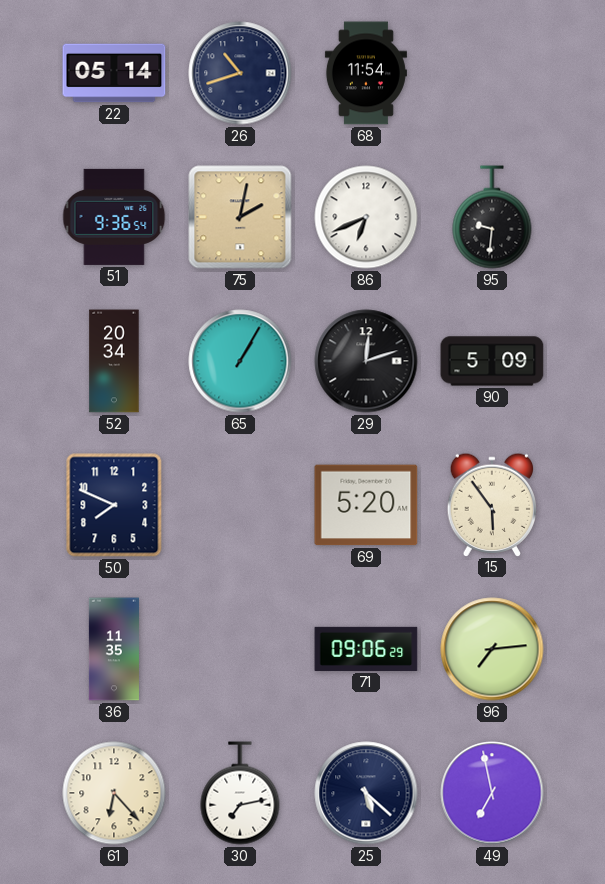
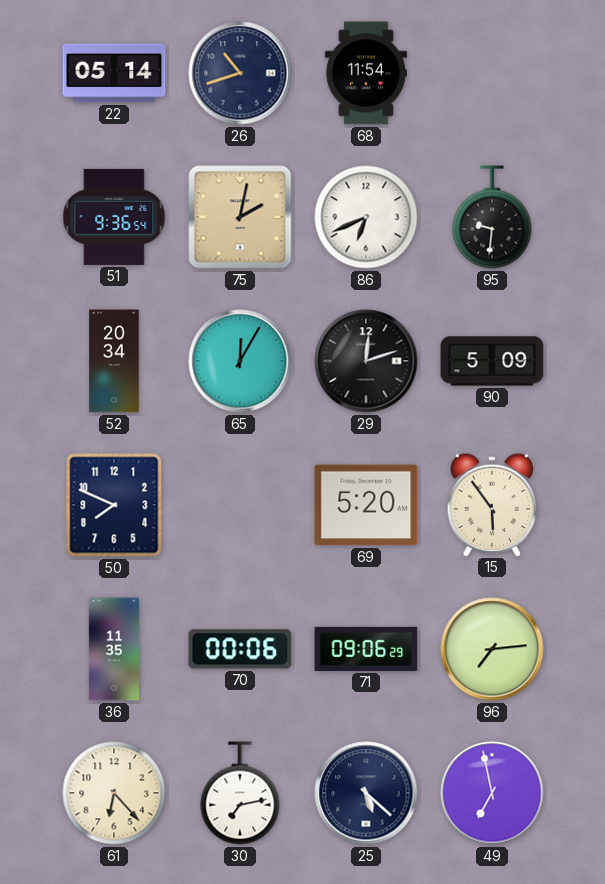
65: 1:05 -> 12:05 (240, 361)
70: none -> 00:06 (240, 649)
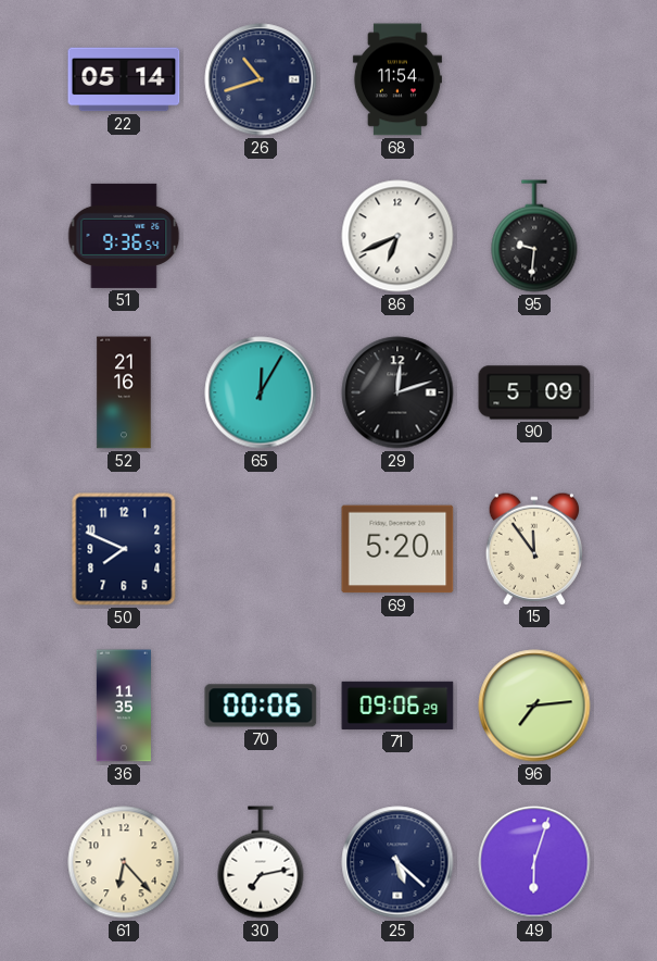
75: 2:02 -> none (240, 217)
52: 20:34 -> 21:16 (124, 392)
15: 5:54 -> 11:54 (534, 548)
49: 6:58 -> 6:03 (534, 862)
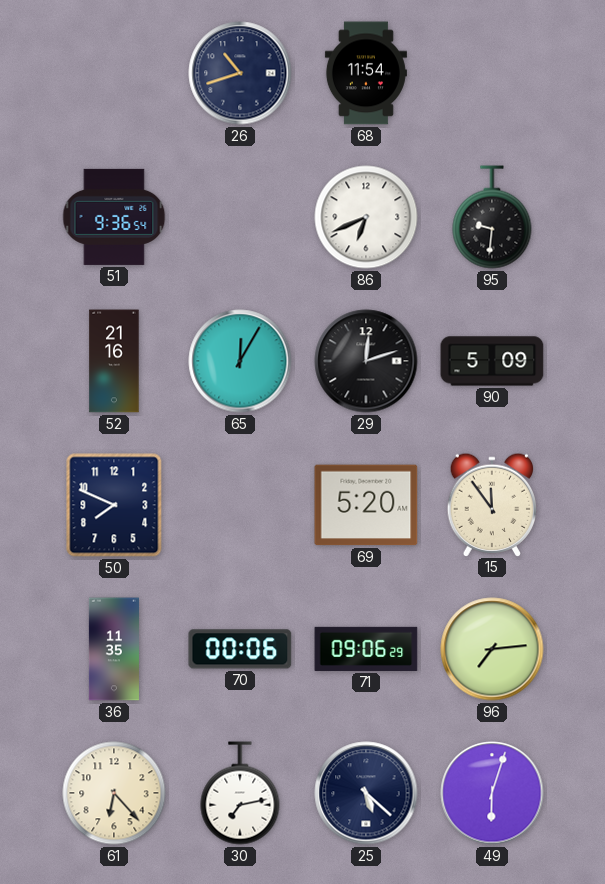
22: 05:14 -> none (124, 79)
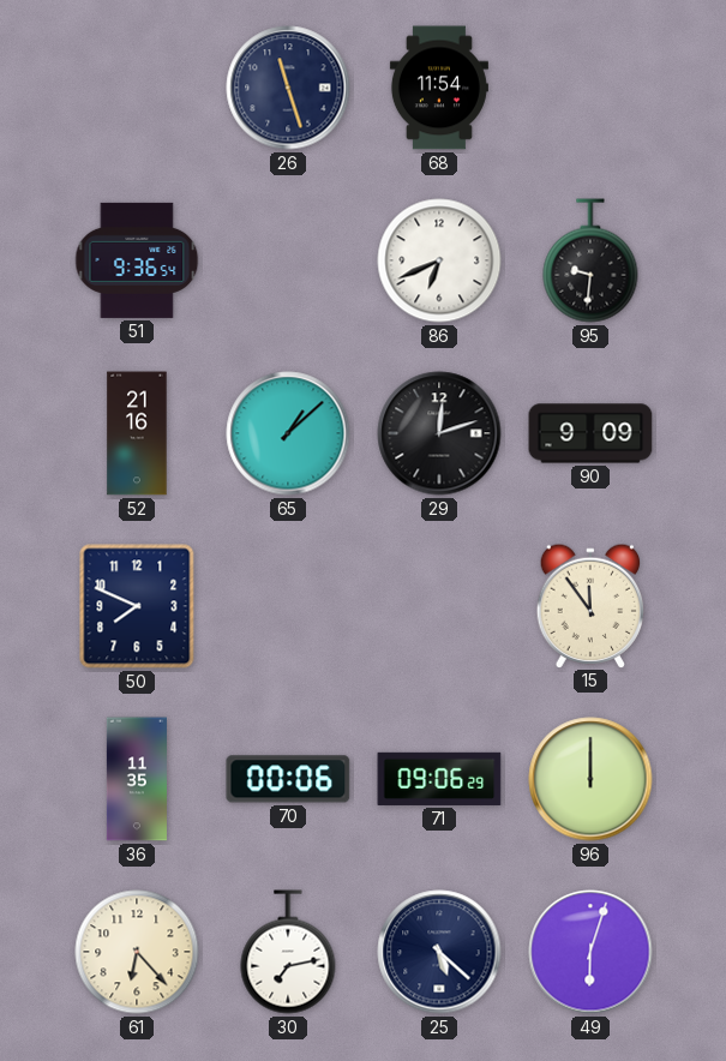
26: 10:42 -> 11:27 (288, 88)
65: 12:05 -> 1:08 (288, 433)
90: 5:09 -> 9:09 (590, 433)
69: 5:20 -> none (366, 505)
96: 7:14 -> 12:00 (590, 779)
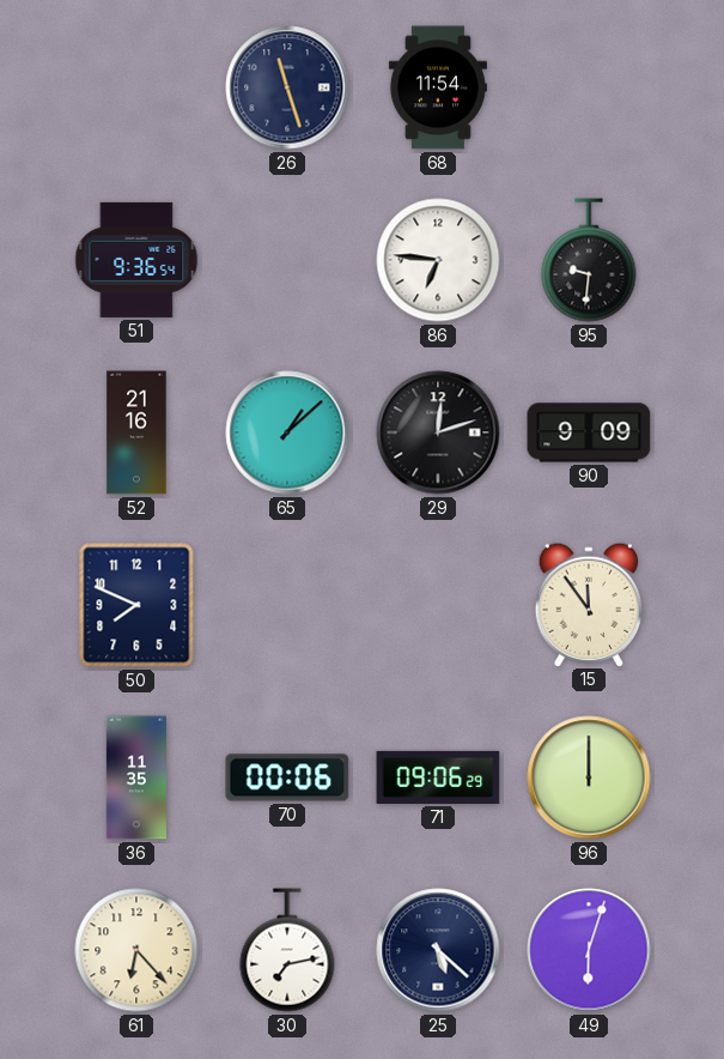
86: 6:41 -> 6:46 (438, 260)
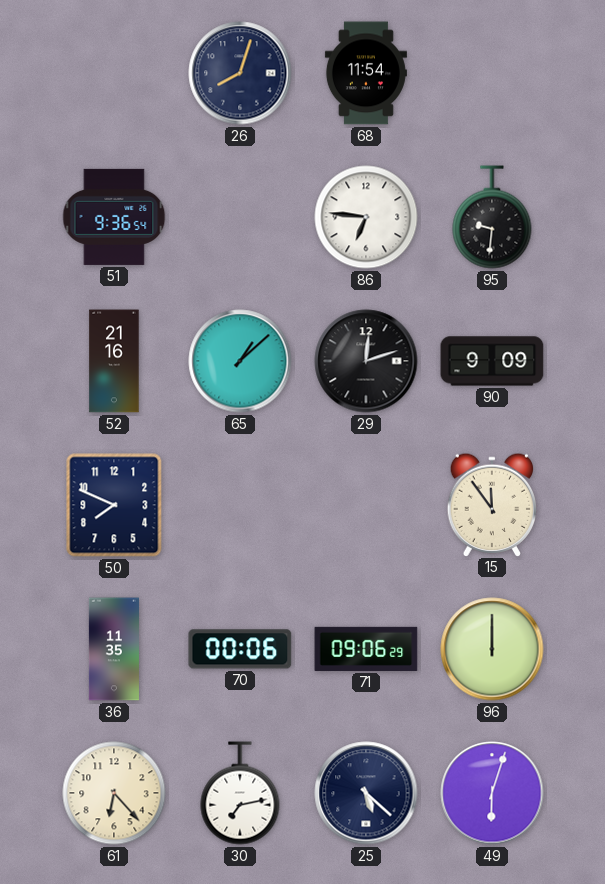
26: 11:27 -> 8:03 (240, 73)
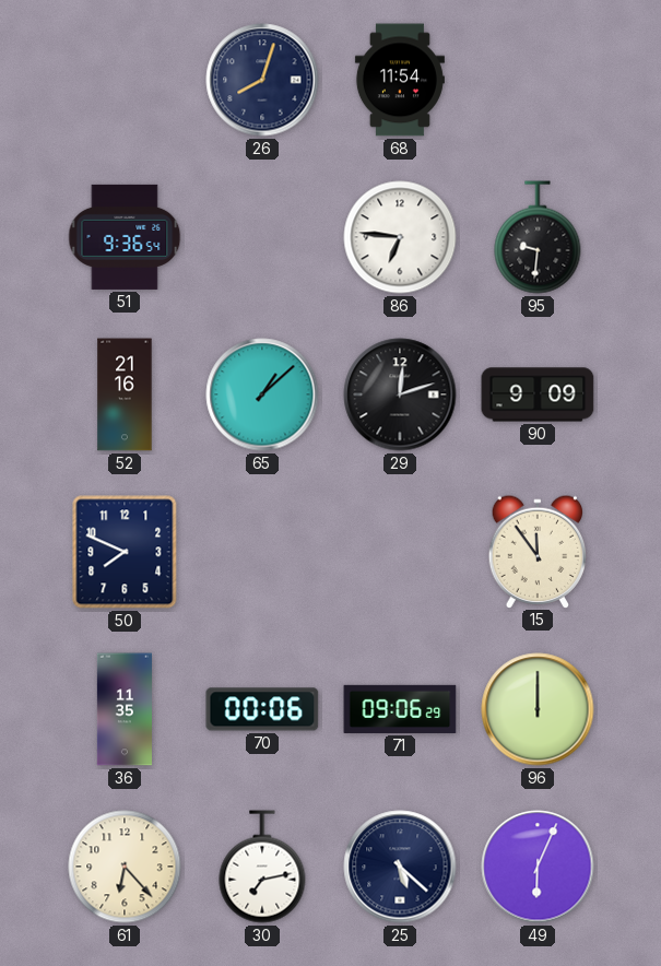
49: 6:03 -> 6:04 (538, 867)
